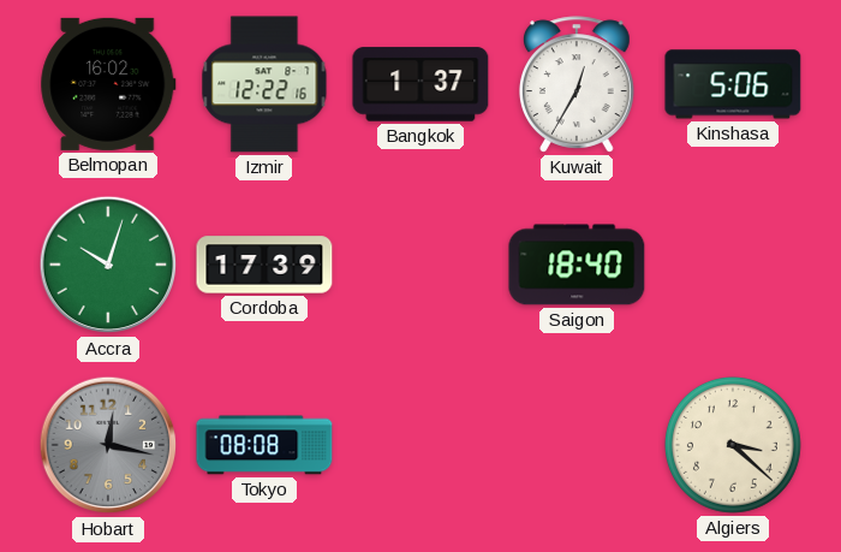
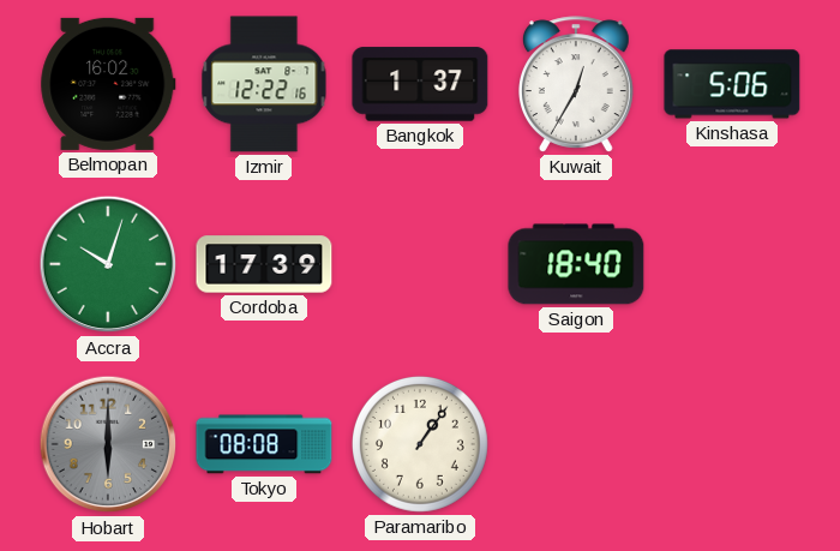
Hobart: 12:17 -> 6:00 (108, 444)
Paramaribo: none -> 1:06 (420, 444)
Algiers: 3:22 -> none (733, 445)
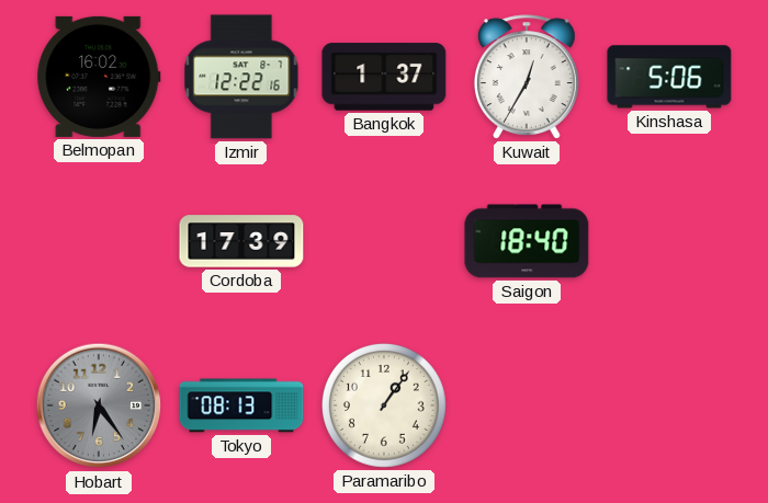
Accra: 10:03 -> none (108, 264)
Hobart: 6:00 -> 6:24 (99, 405)
Tokyo: 08:08 -> 08:13 (241, 405)
